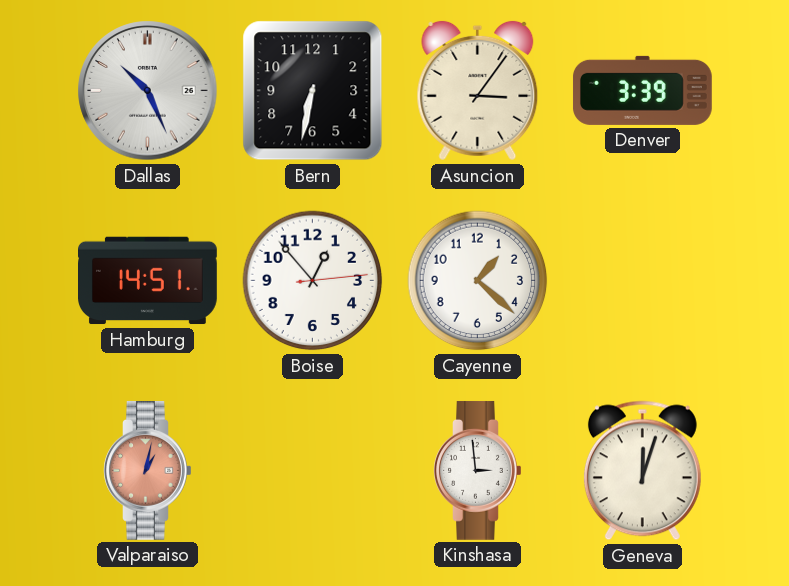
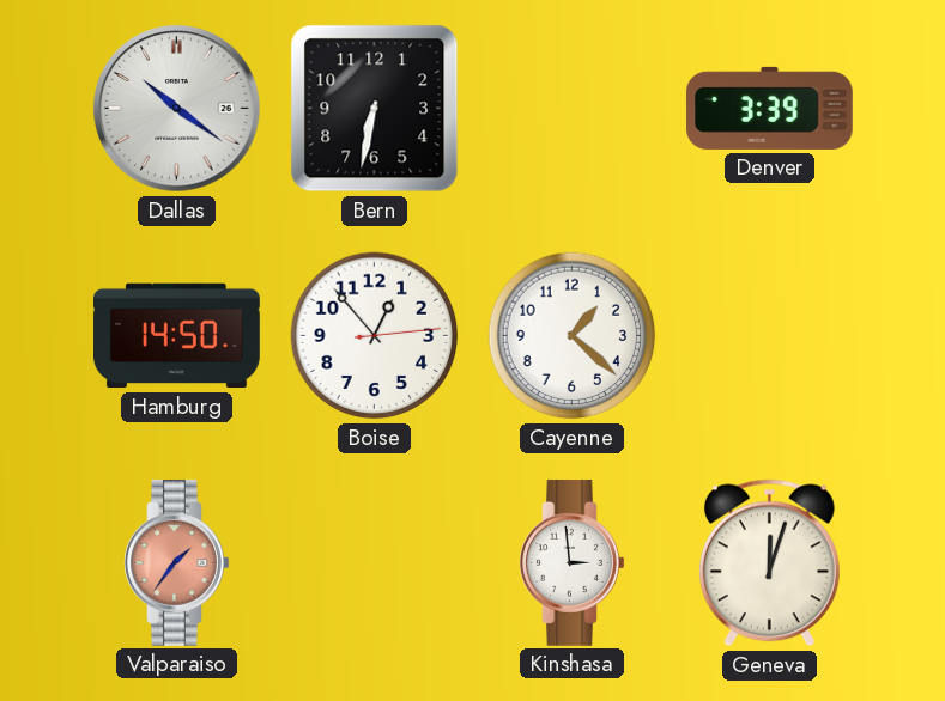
Dallas: 10:26 -> 10:21 (177, 109)
Asuncion: 3:06 -> none (478, 91)
Hamburg: 14:51 -> 14:50 (177, 336)
Valparaiso: 1:02 -> 1:36 (177, 562)
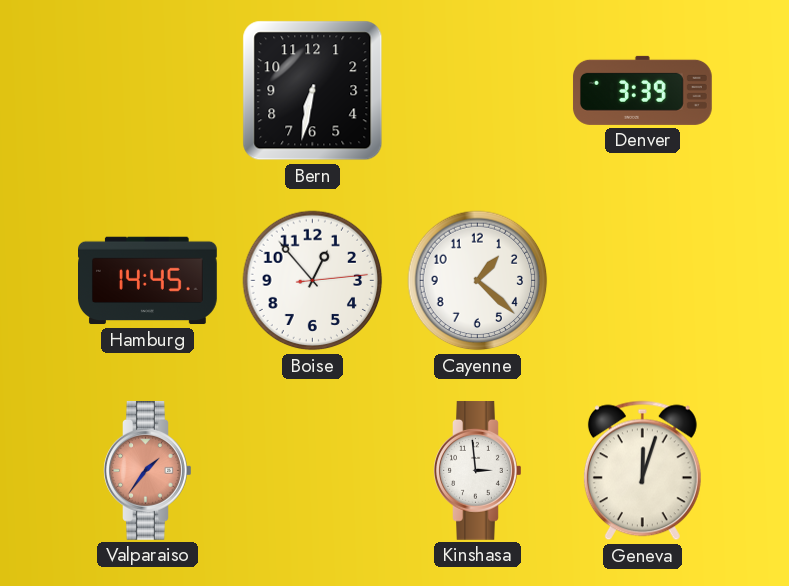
Dallas: 10:21 -> none (177, 109)
Hamburg: 14:50 -> 14:45 (148, 281)
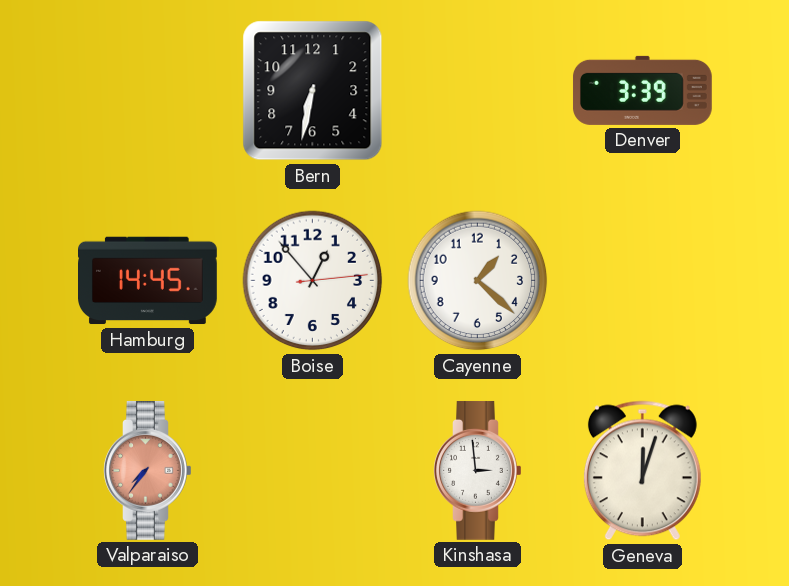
Valparaiso: 1:36 -> 7:36 (148, 470)
